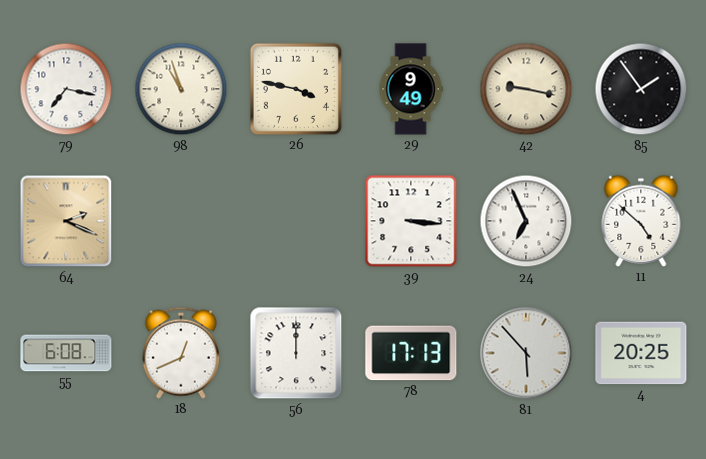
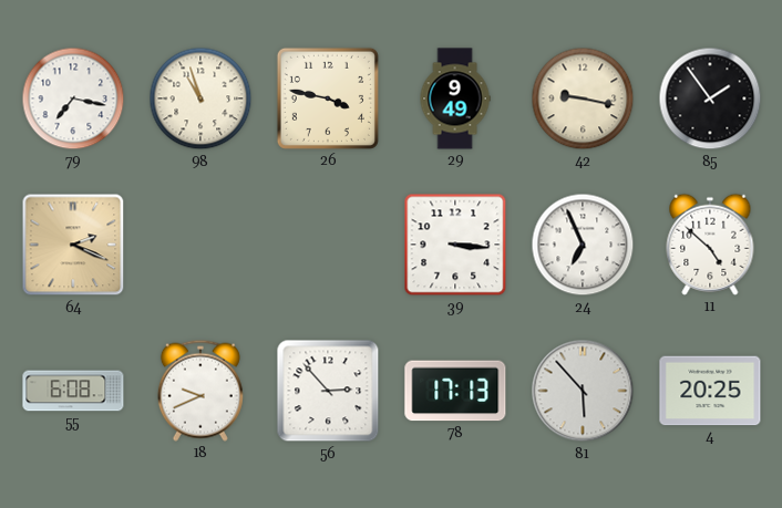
18: 12:41 -> 9:41 (200, 391)
56: 12:00 -> 2:53 (328, 391)
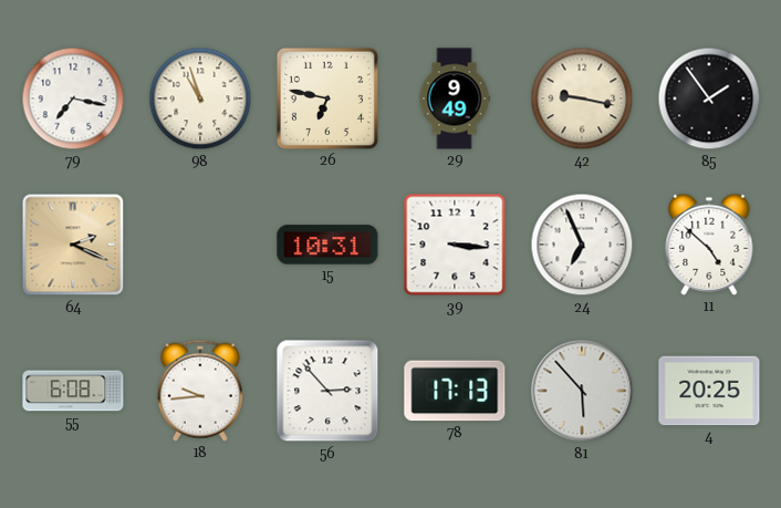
26: 3:47 -> 6:47 (327, 99)
15: none -> 10:31 (327, 245)
18: 9:41 -> 9:44 (200, 391)
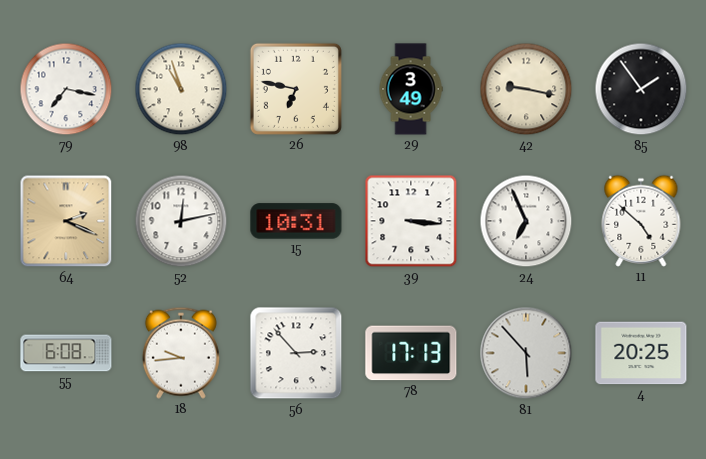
29: 9:49 -> 3:49 (411, 89)
52: none -> 12:13 (181, 221)
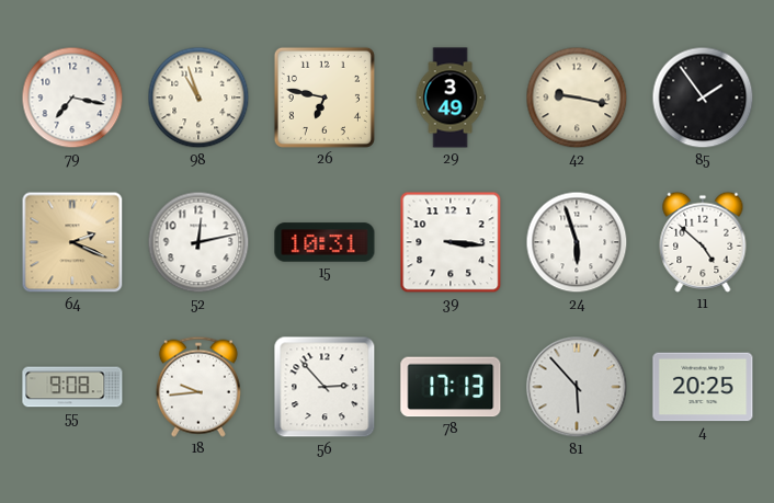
24: 6:56 -> 5:57 (577, 242)
55: 6:08 -> 9:08 (72, 387)
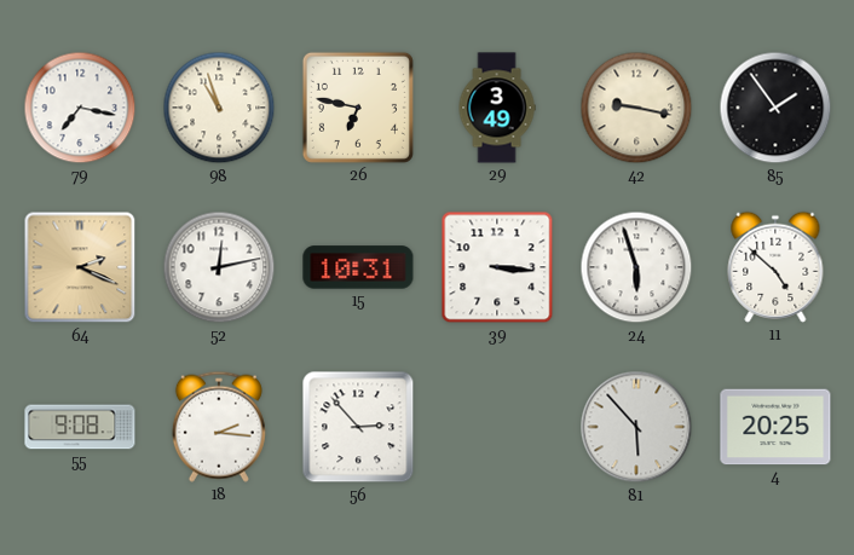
18: 9:44 -> 2:16 (219, 427)
78: 17:13 -> none (451, 387)
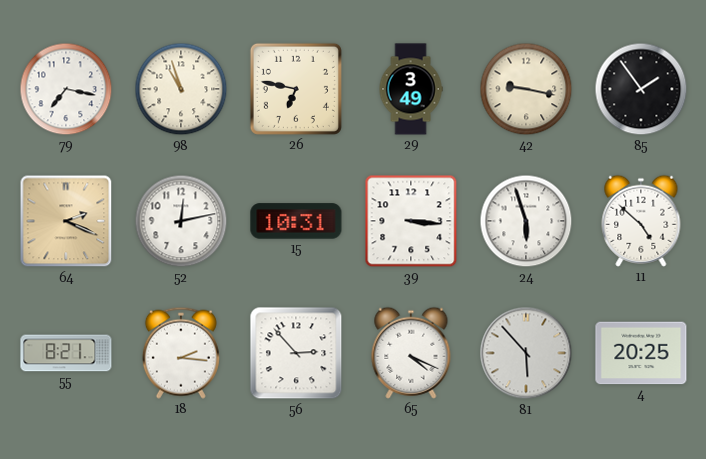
55: 9:08 -> 8:21 (66, 353)
65: none -> 4:19 (411, 353)
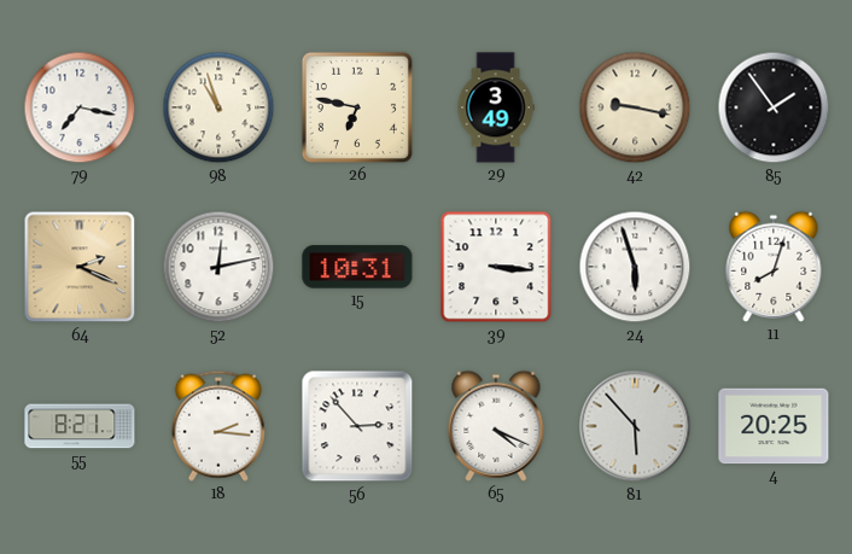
11: 4:52 -> 8:03 (774, 267)
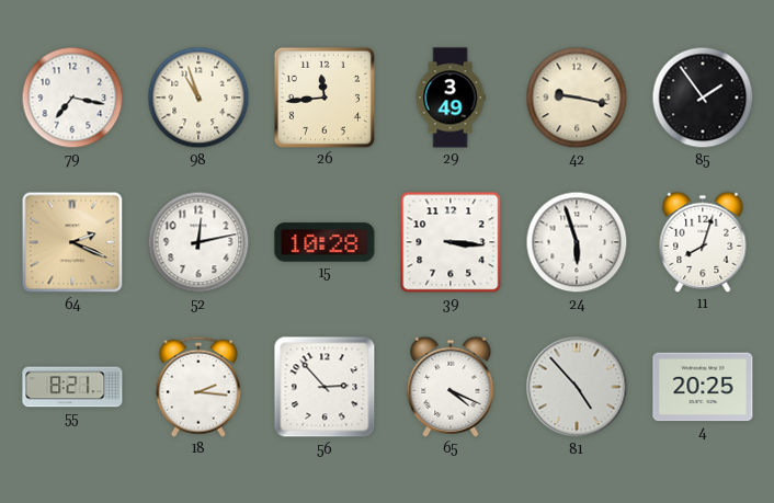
26: 6:47 -> 11:44 (325, 98)
15: 10:31 -> 10:28 (325, 242)
81: 5:53 -> 4:53 (577, 387)
